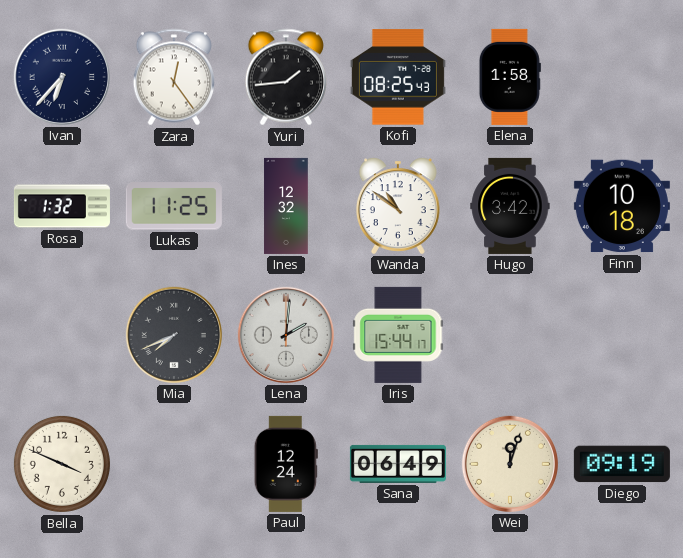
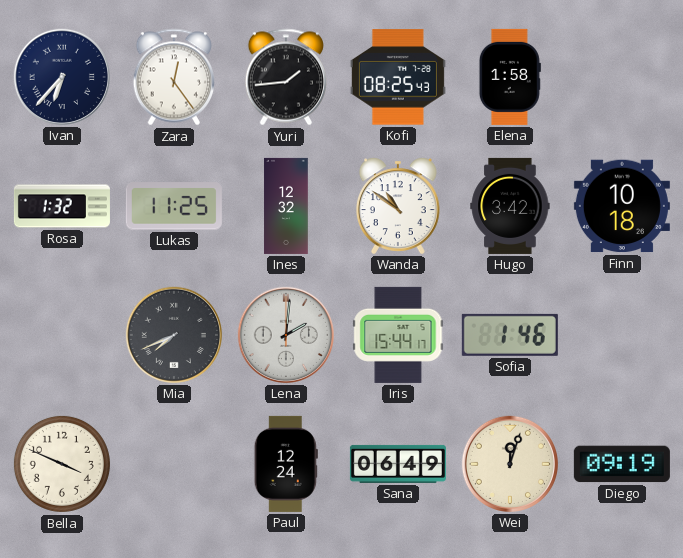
Sofia: none -> 1:46 (510, 335)
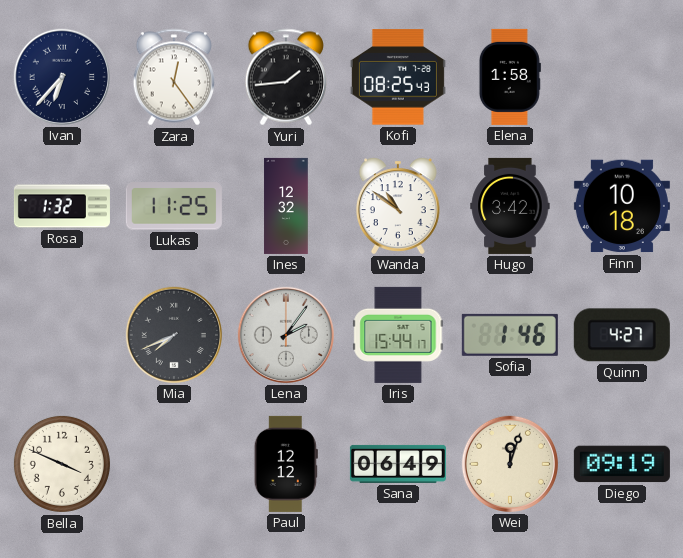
Lena: 2:01 -> 2:06 (286, 335)
Quinn: none -> 4:27 (622, 335)
Paul: 12:24 -> 12:12 (286, 464)
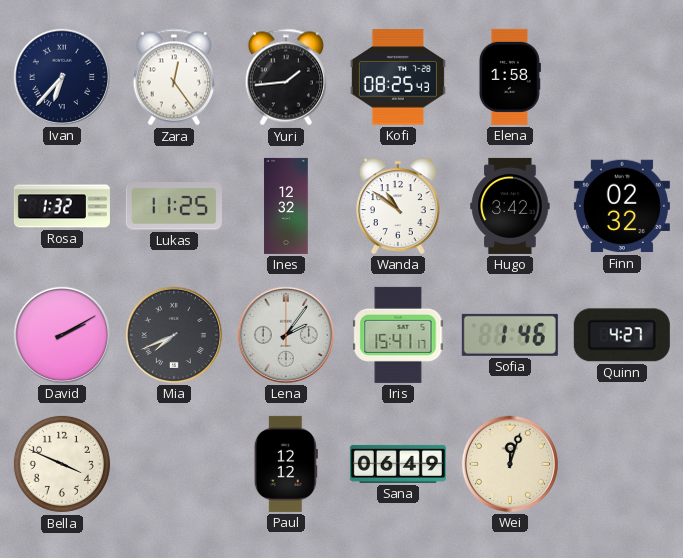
Finn: 10:18 -> 02:32 (622, 206)
David: none -> 2:10 (62, 335)
Iris: 15:44 -> 15:41 (398, 335)
Diego: 09:19 -> none (622, 464)
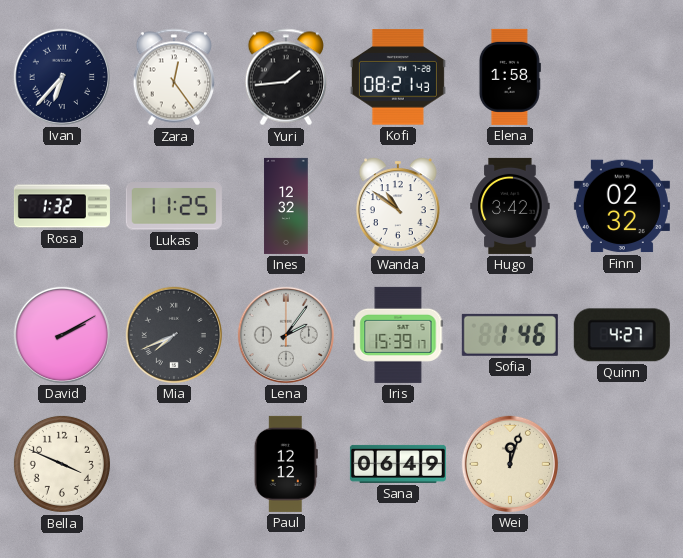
Kofi: 08:25 -> 08:21 (398, 77)
Iris: 15:41 -> 15:39 (398, 335)
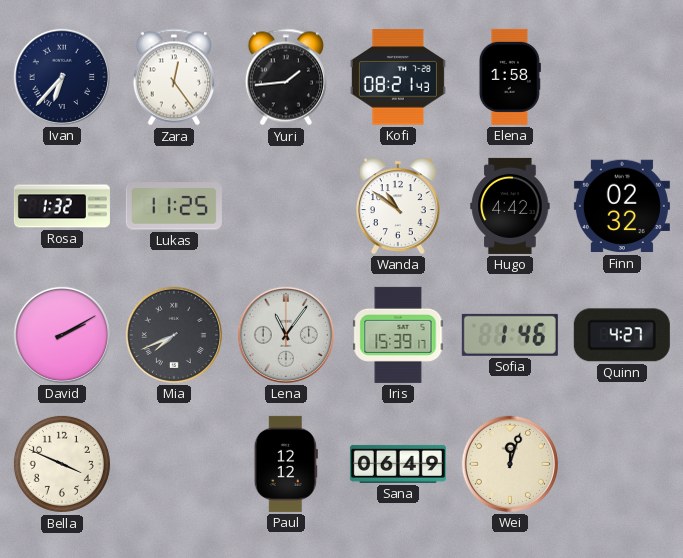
Ines: 12:32 -> none (286, 206)
Hugo: 3:42 -> 4:42 (510, 206)
Lena: 2:06 -> 11:06 (286, 335)
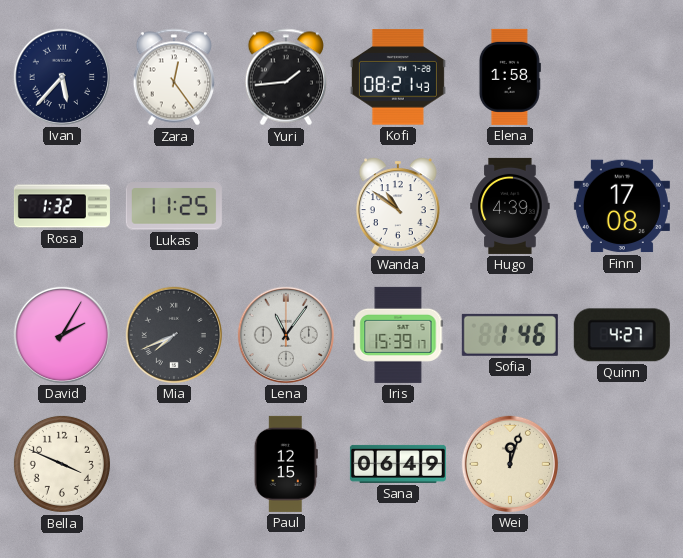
Ivan: 6:37 -> 5:37 (62, 77)
Hugo: 4:42 -> 4:39 (510, 206)
Finn: 02:32 -> 17:08 (622, 206)
David: 2:10 -> 2:05 (62, 335)
Paul: 12:12 -> 12:15 (286, 464)
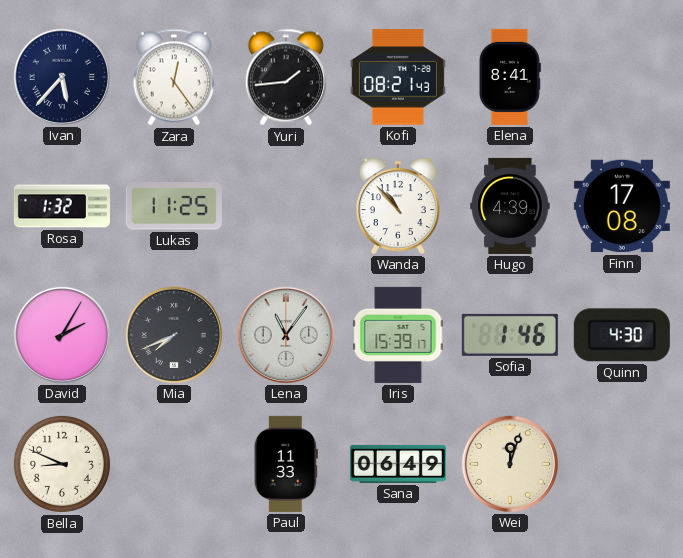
Elena: 1:58 -> 8:41 (510, 77)
Wanda: 10:51 -> 10:53 (398, 206)
Quinn: 4:27 -> 4:30 (622, 335)
Bella: 3:49 -> 8:49 (62, 464)
Paul: 12:15 -> 11:33 (286, 464)
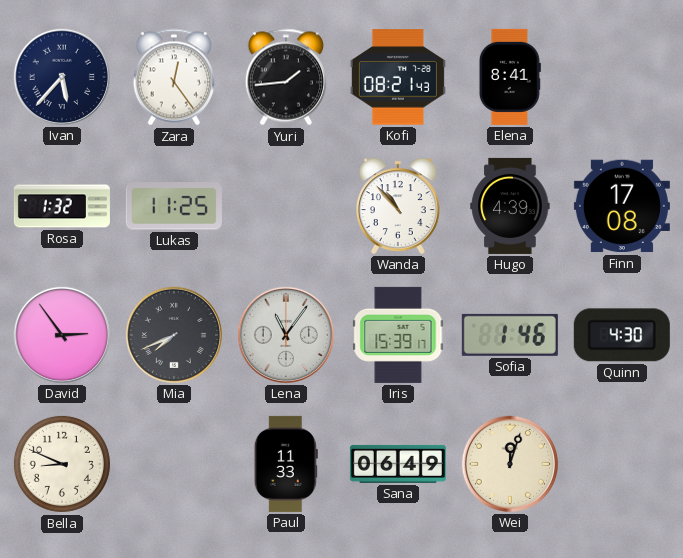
David: 2:05 -> 2:54 (62, 335)
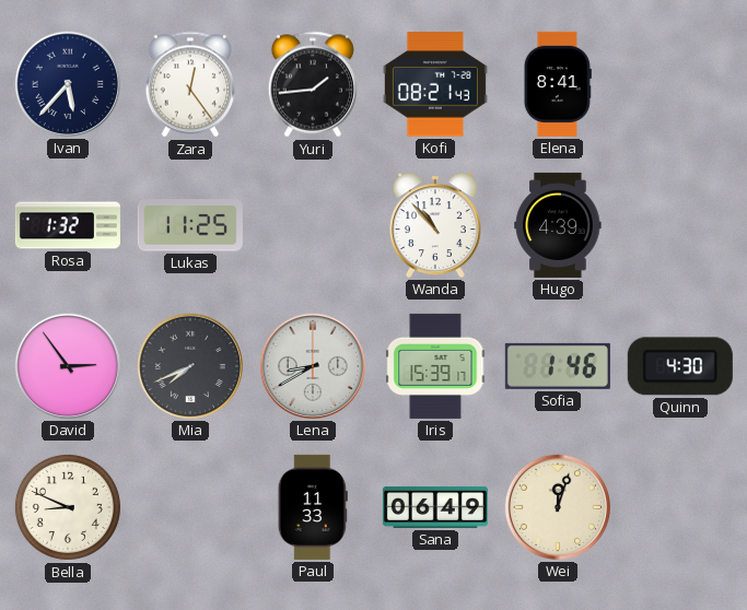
Finn: 17:08 -> none (622, 206)
Lena: 11:06 -> 8:40 (313, 366)
